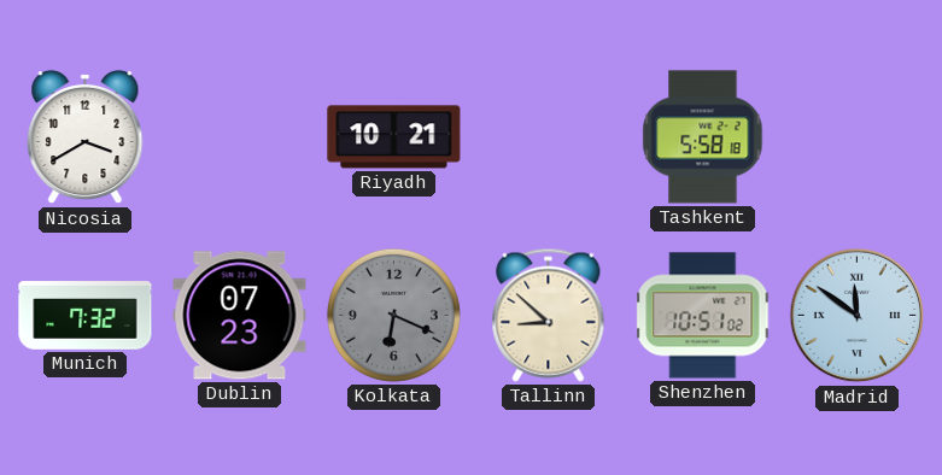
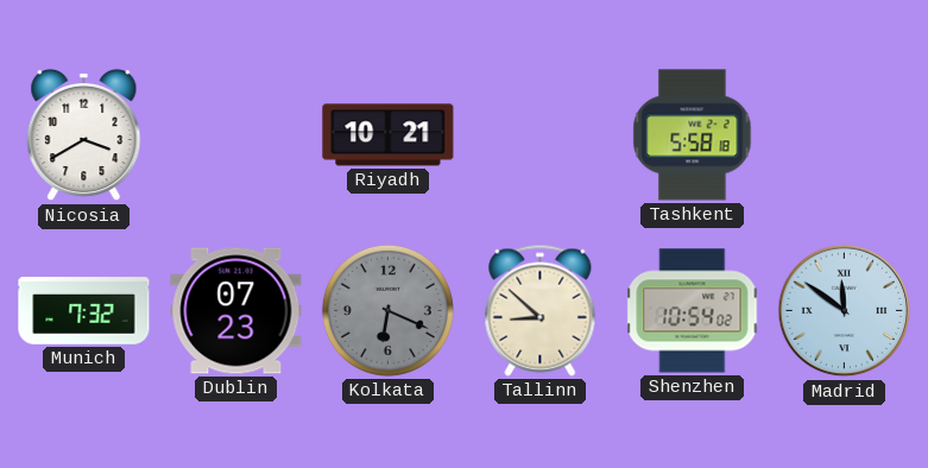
Shenzhen: 10:51 -> 10:54 (693, 311)
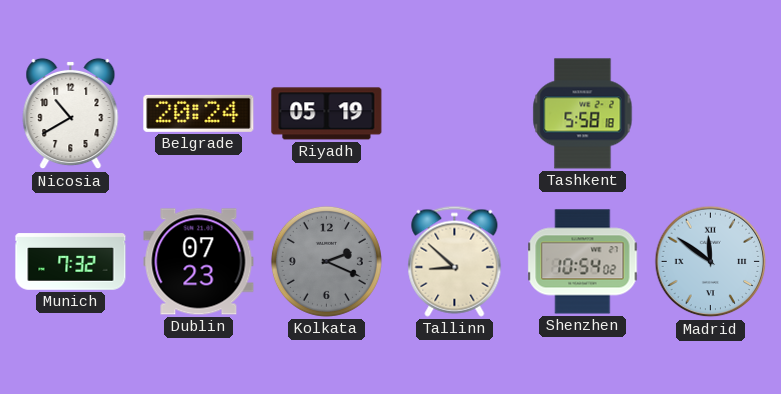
Nicosia: 3:40 -> 10:40 (71, 114)
Belgrade: none -> 20:24 (199, 113)
Riyadh: 10:21 -> 05:19 (327, 114)
Kolkata: 6:19 -> 2:19 (326, 261)
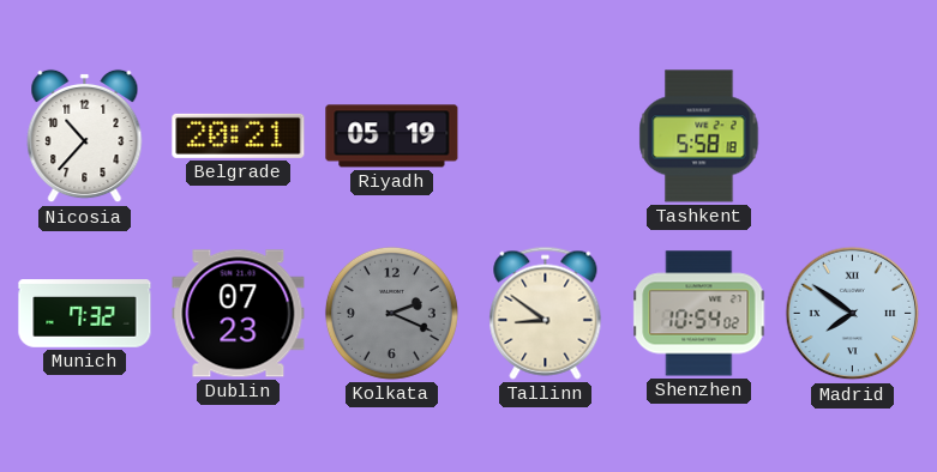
Nicosia: 10:40 -> 10:37 (85, 137)
Belgrade: 20:24 -> 20:21 (239, 135)
Tallinn: 8:52 -> 8:51 (546, 313)
Madrid: 11:51 -> 7:51 (853, 314)
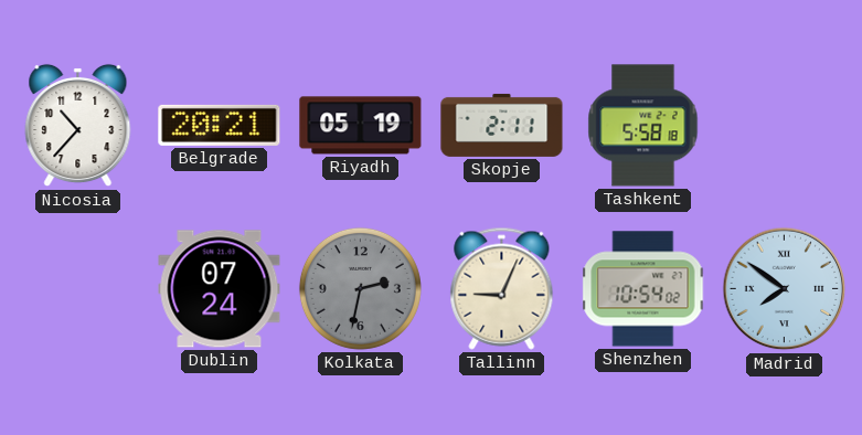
Skopje: none -> 2:11 (502, 125)
Munich: 7:32 -> none (85, 314)
Dublin: 07:23 -> 07:24 (220, 289)
Kolkata: 2:19 -> 2:32 (360, 288)
Tallinn: 8:51 -> 9:04 (502, 288)
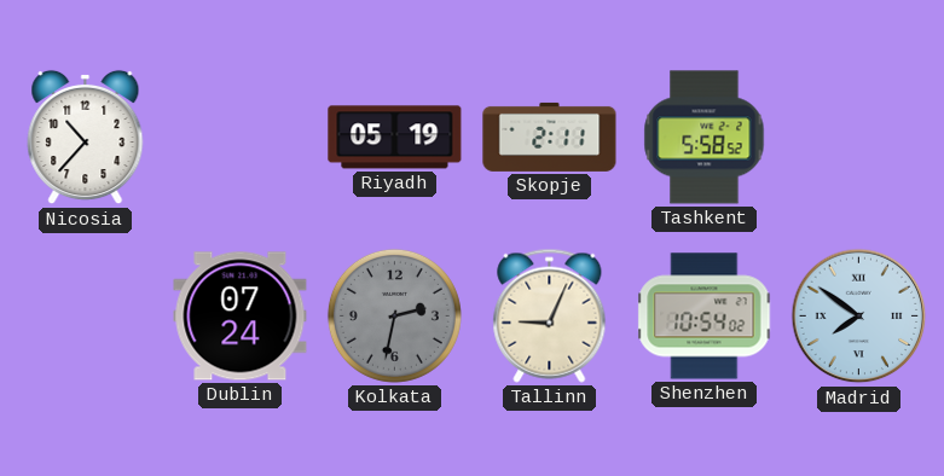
Belgrade: 20:21 -> none (220, 125)
Tashkent: 5:58:18 -> 5:58:52 (705, 138)
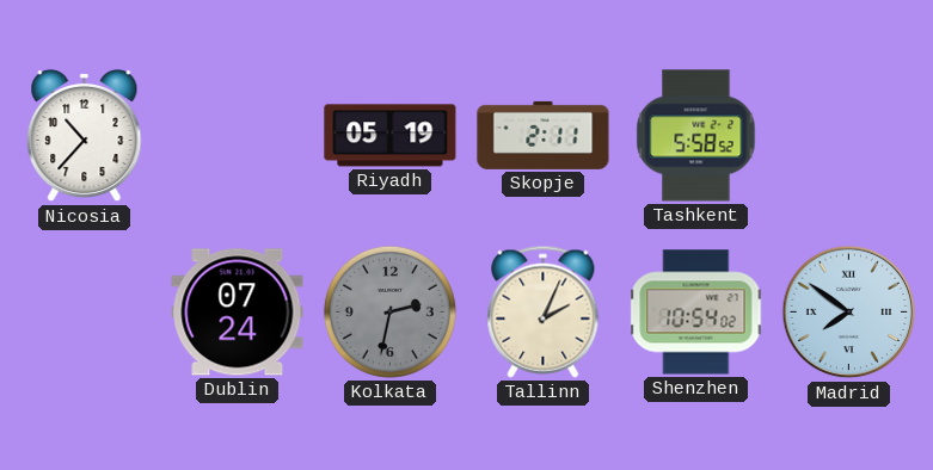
Tallinn: 9:04 -> 2:04 (544, 311)
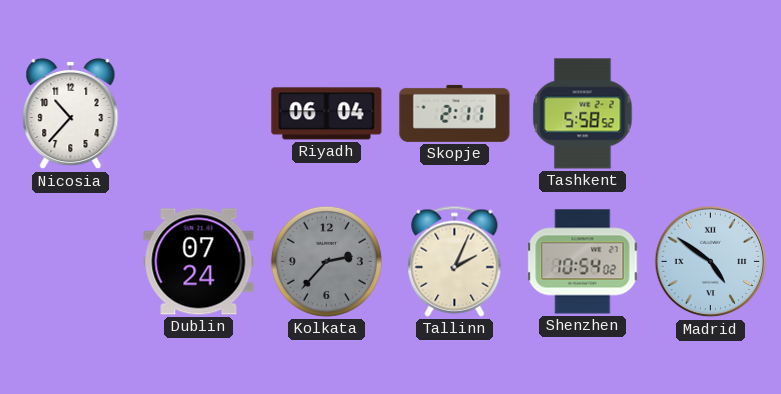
Riyadh: 05:19 -> 06:04 (327, 114)
Kolkata: 2:32 -> 2:37 (326, 261)
Madrid: 7:51 -> 4:51 (711, 262)
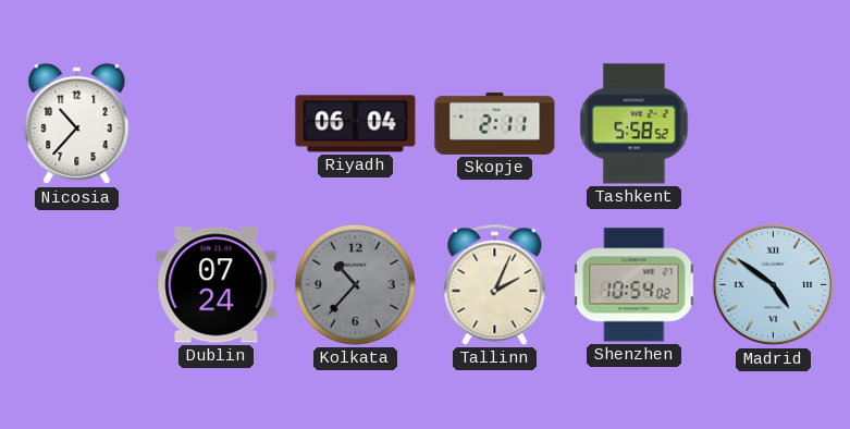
Kolkata: 2:37 -> 10:37 (355, 284)
